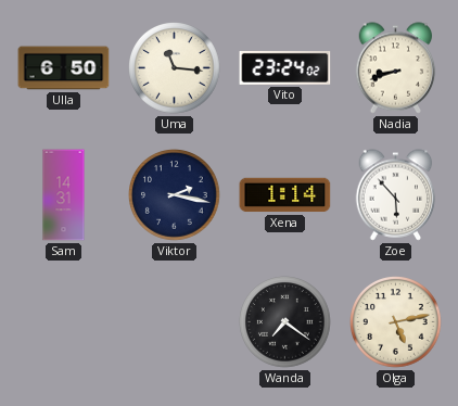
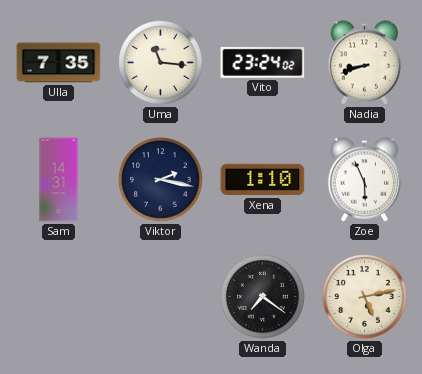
Ulla: 6:50 -> 7:35 (59, 63)
Xena: 1:14 -> 1:10 (263, 180)
Zoe: 5:53 -> 5:56 (365, 180)
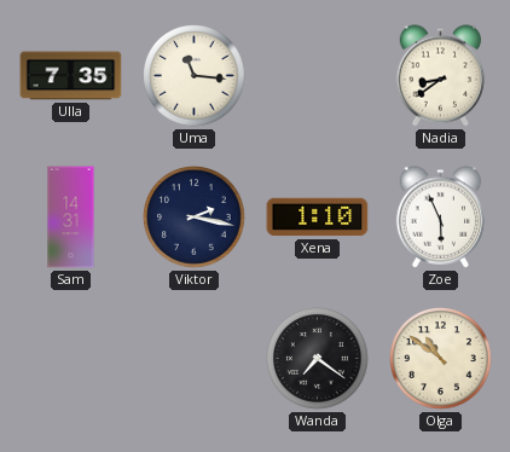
Vito: 23:24 -> none (263, 62)
Nadia: 8:42 -> 8:39 (441, 76)
Olga: 5:13 -> 10:51 (441, 359)
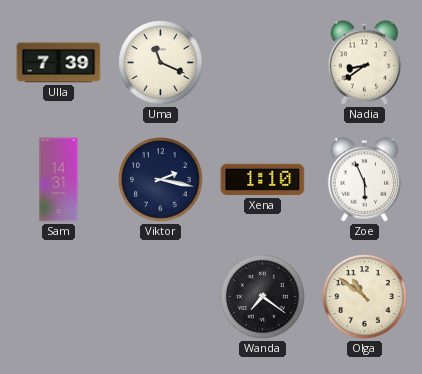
Ulla: 7:35 -> 7:39 (59, 63)
Uma: 11:16 -> 11:19 (161, 63)
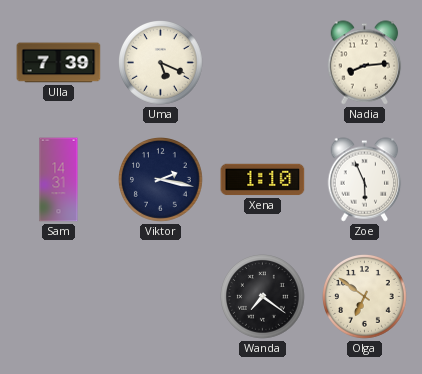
Uma: 11:19 -> 5:19 (161, 63)
Nadia: 8:39 -> 8:14 (365, 63)
Olga: 10:51 -> 6:51 (365, 297)
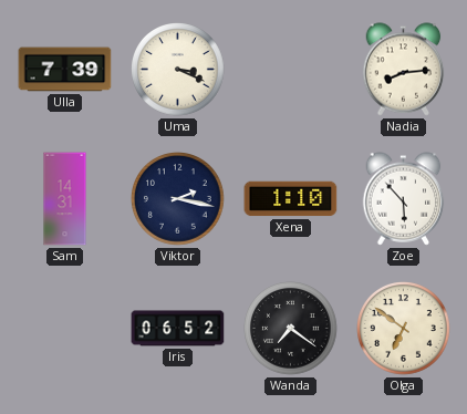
Uma: 5:19 -> 3:19 (178, 70)
Zoe: 5:56 -> 5:53 (404, 199)
Iris: none -> 06:52 (178, 329)
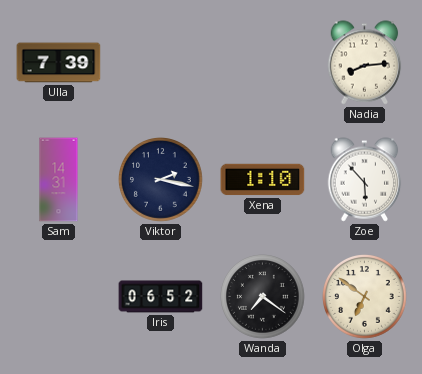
Uma: 3:19 -> none (178, 70)
